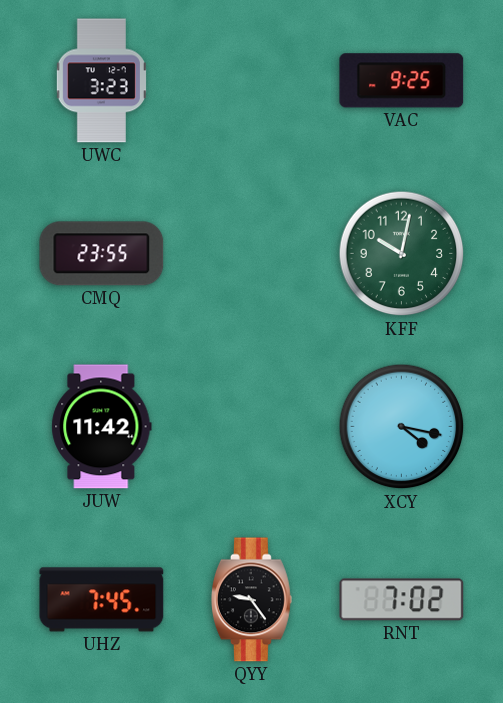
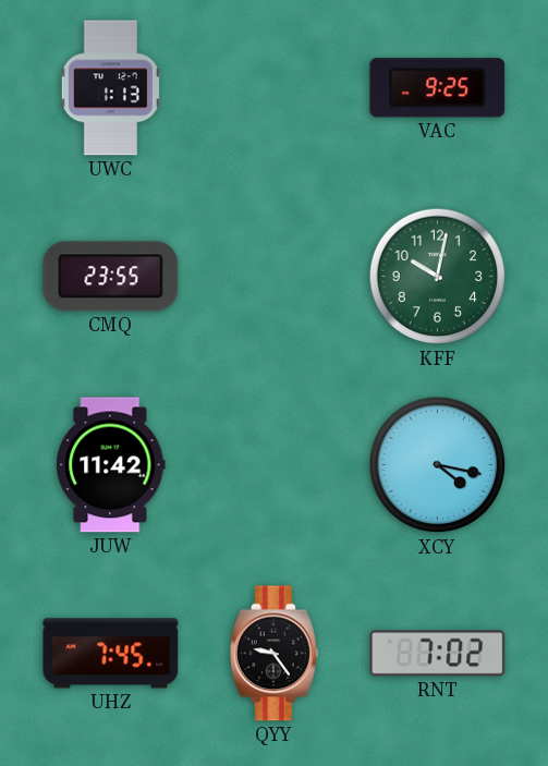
UWC: 3:23 -> 1:13 (110, 88)
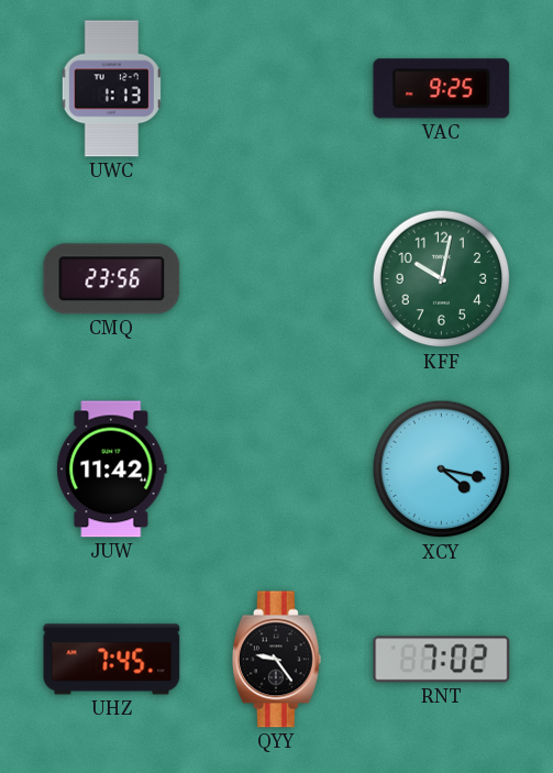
CMQ: 23:55 -> 23:56 (112, 279)
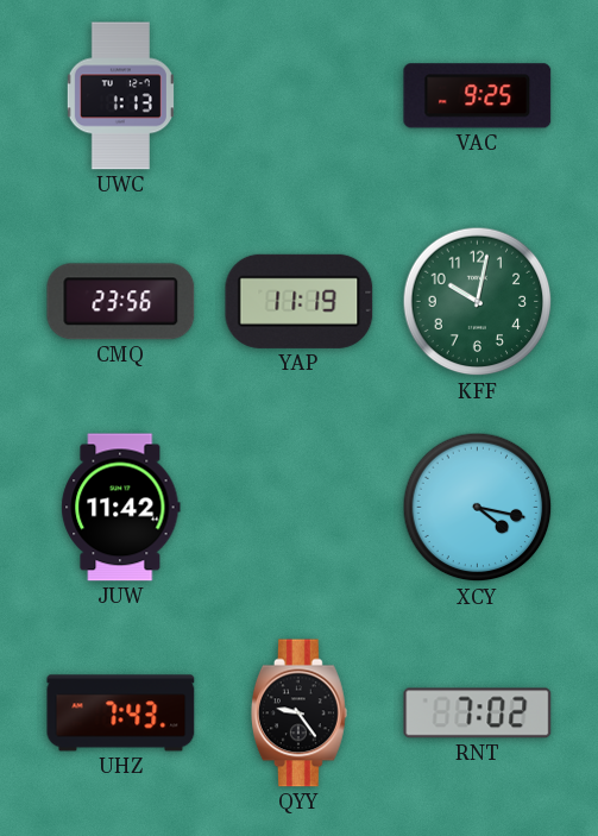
YAP: none -> 11:19 (300, 301)
UHZ: 7:45 -> 7:43 (121, 714)
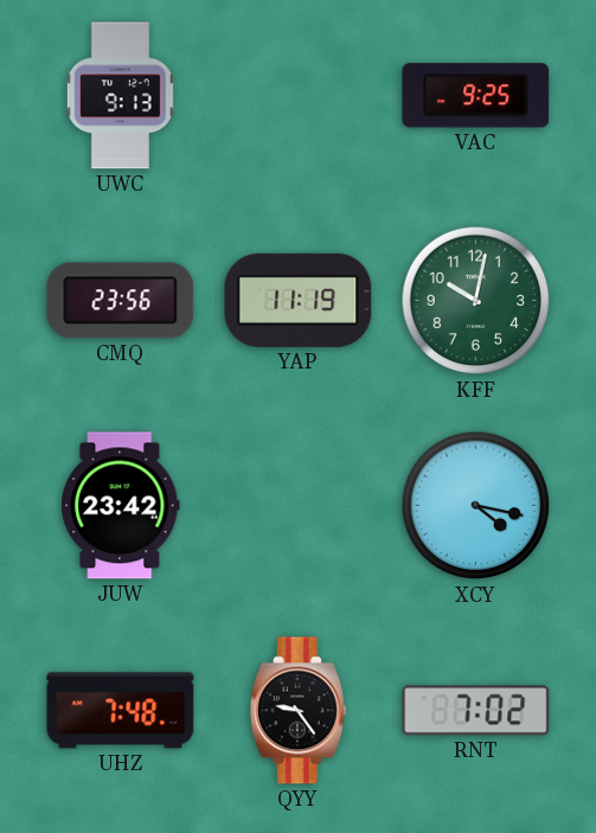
UWC: 1:13 -> 9:13 (120, 96)
JUW: 11:42 -> 23:42 (121, 506)
UHZ: 7:43 -> 7:48 (121, 711)
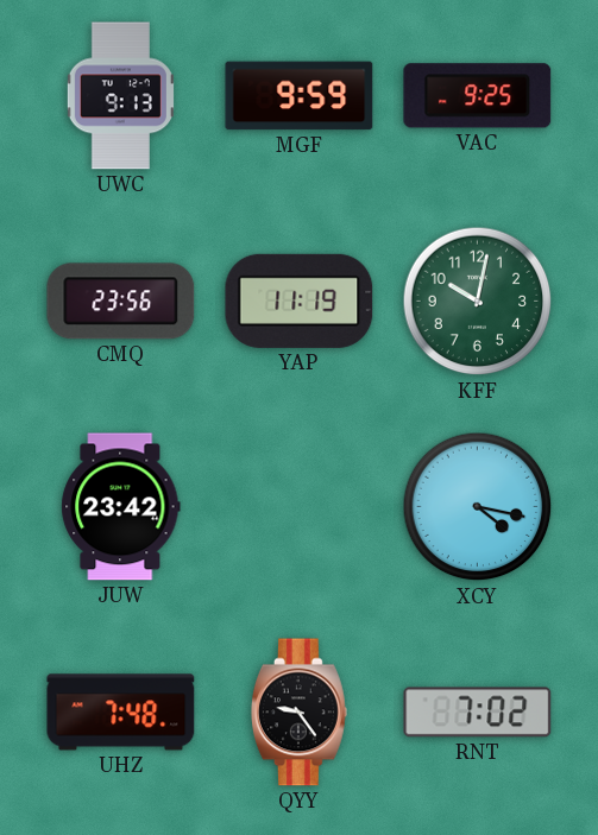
MGF: none -> 9:59 (300, 96)
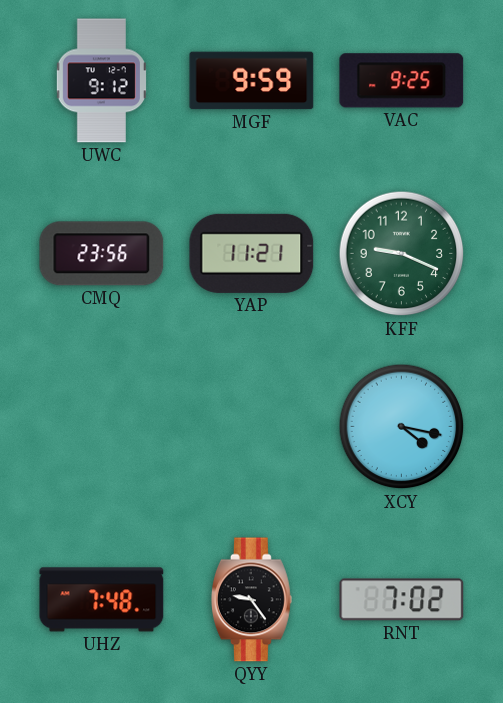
UWC: 9:13 -> 9:12 (101, 81)
YAP: 11:19 -> 11:21 (252, 253)
KFF: 10:02 -> 9:19 (402, 254)
JUW: 23:42 -> none (121, 507)
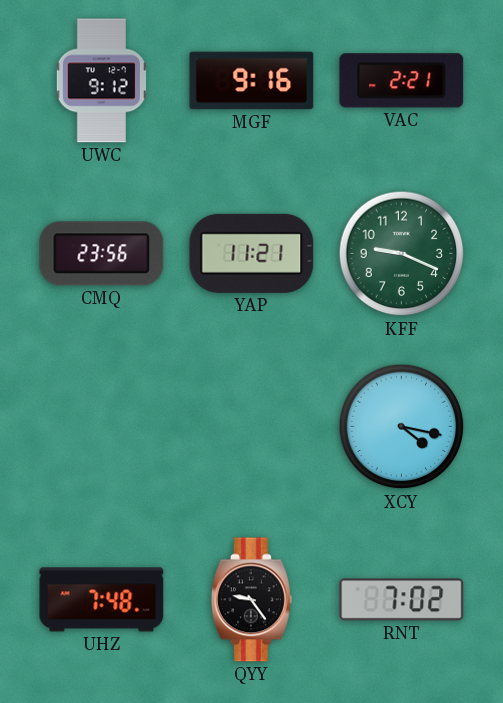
MGF: 9:59 -> 9:16 (252, 81)
VAC: 9:25 -> 2:21 (402, 81)
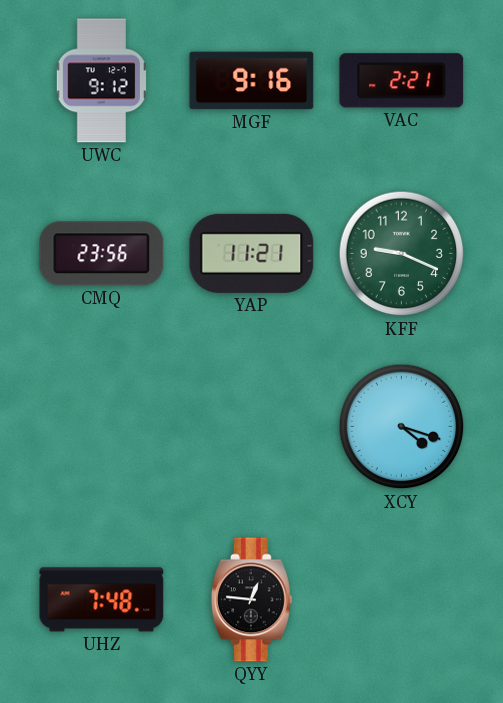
XCY: 4:17 -> 4:18 (402, 427)
QYY: 9:24 -> 12:46 (251, 600)
RNT: 7:02 -> none (402, 600)
